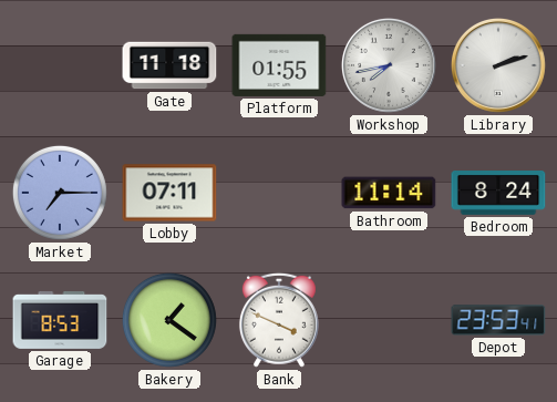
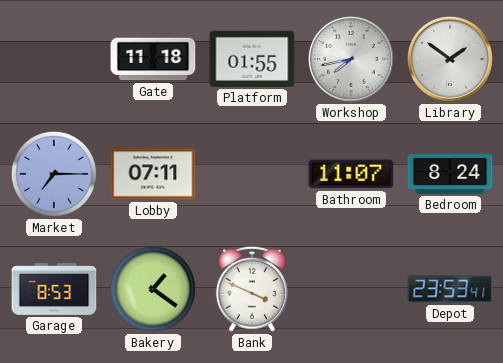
Library: 2:12 -> 1:51 (450, 59)
Bathroom: 11:14 -> 11:07 (351, 174)
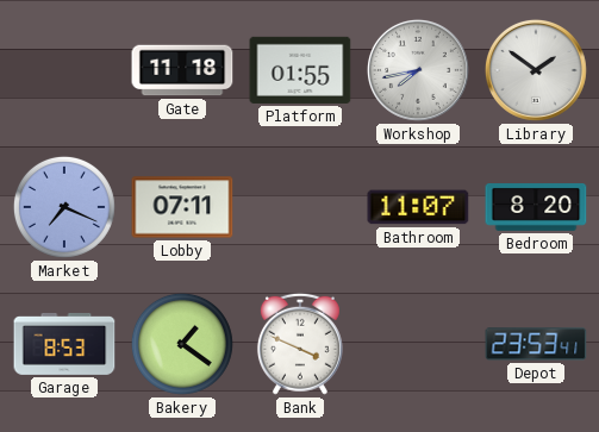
Market: 7:15 -> 7:19 (64, 207)
Bedroom: 8:24 -> 8:20 (536, 208)
